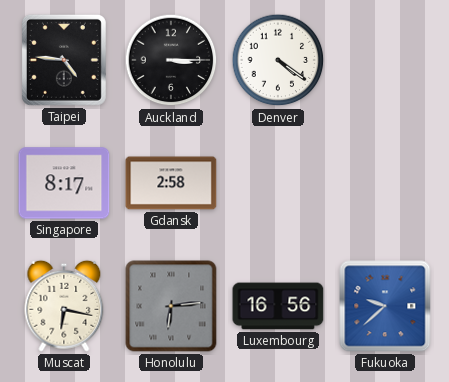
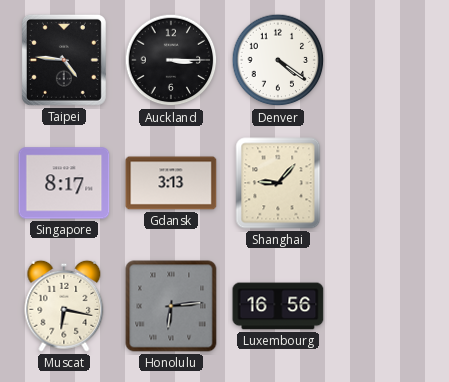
Gdansk: 2:58 -> 3:13 (171, 183)
Shanghai: none -> 9:07 (278, 183)
Fukuoka: 9:38 -> none (385, 306)
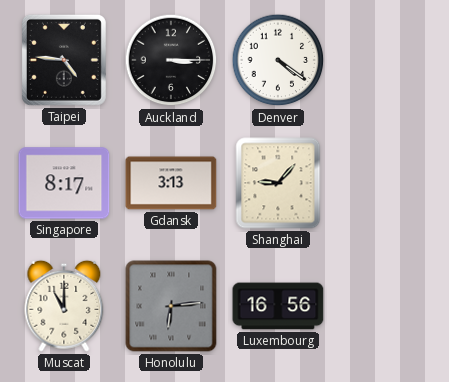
Muscat: 6:17 -> 11:00 (64, 306)
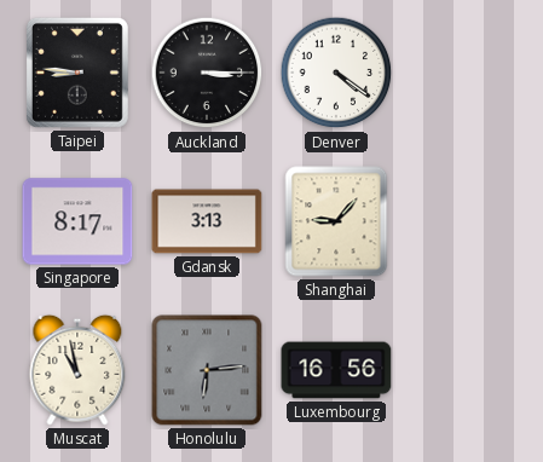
Taipei: 4:46 -> 8:46 (77, 73)
Muscat: 11:00 -> 10:58 (77, 370)
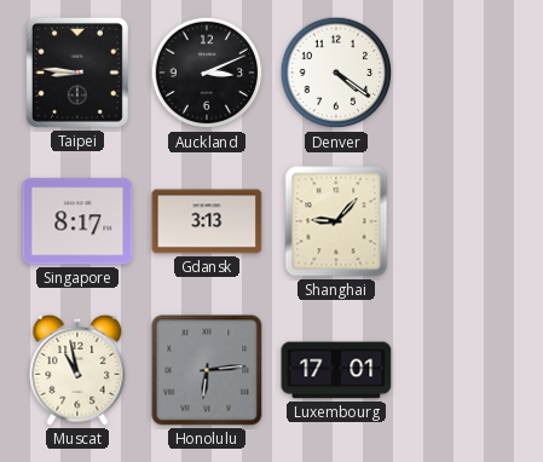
Auckland: 3:15 -> 3:11 (207, 73)
Luxembourg: 16:56 -> 17:01 (336, 370)
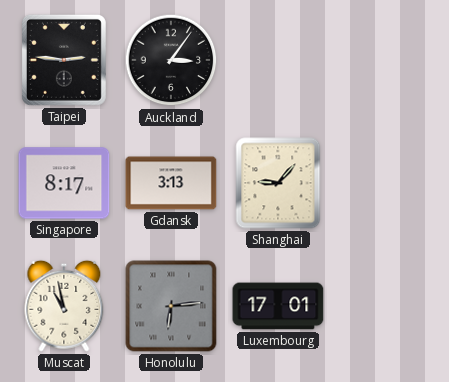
Taipei: 8:46 -> 2:46 (64, 60)
Auckland: 3:11 -> 3:06 (171, 60)
Denver: 4:21 -> none (336, 73)
